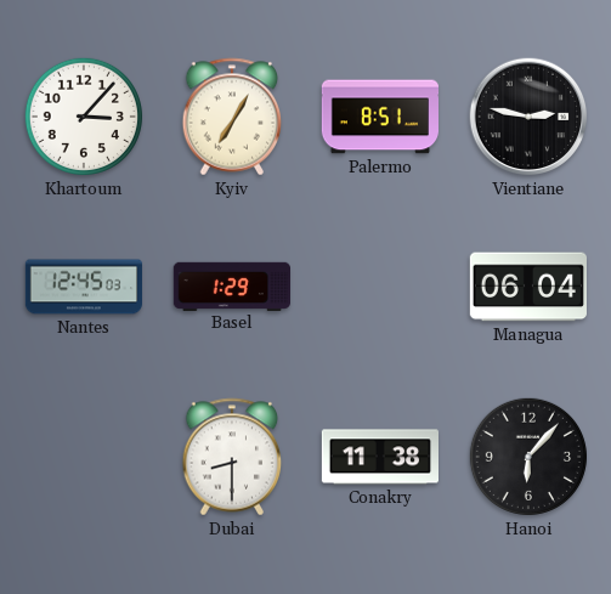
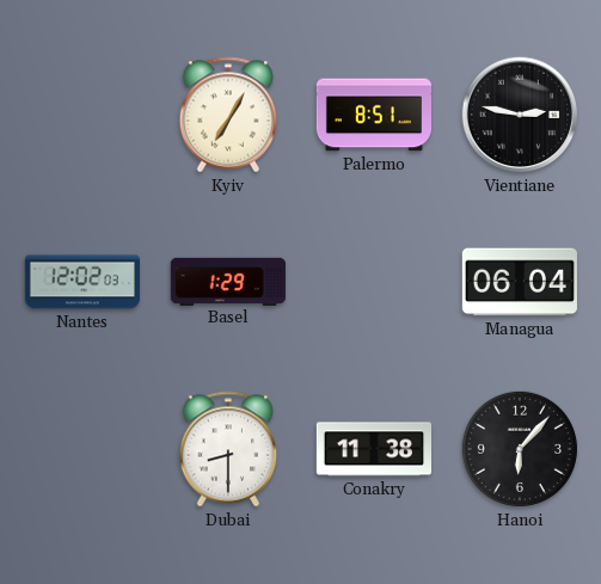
Khartoum: 3:07 -> none (84, 117)
Nantes: 12:45 -> 12:02 (81, 282)
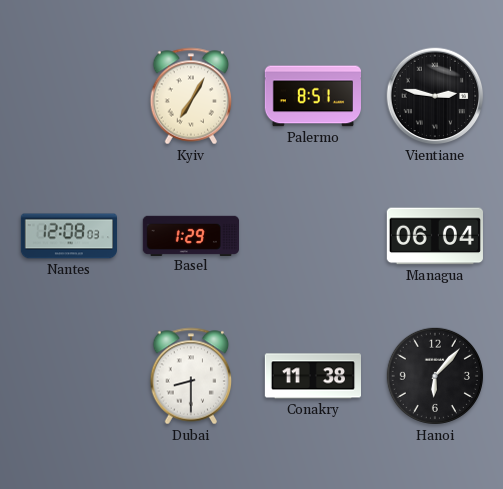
Nantes: 12:02 -> 12:08 (68, 236)
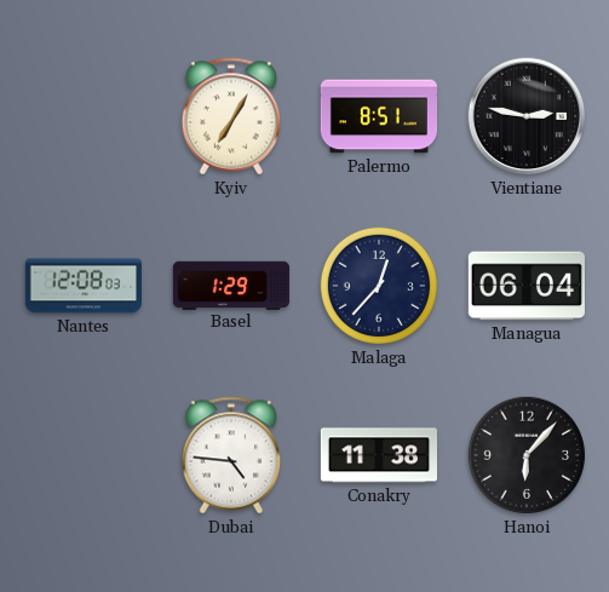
Malaga: none -> 12:37 (379, 286)
Dubai: 8:30 -> 4:46 (231, 455)
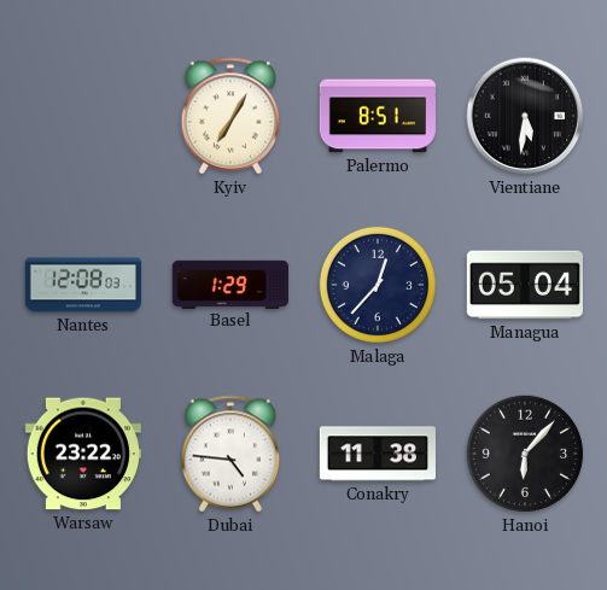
Vientiane: 2:47 -> 5:31 (525, 116)
Managua: 06:04 -> 05:04 (525, 285)
Warsaw: none -> 23:22 (83, 454)
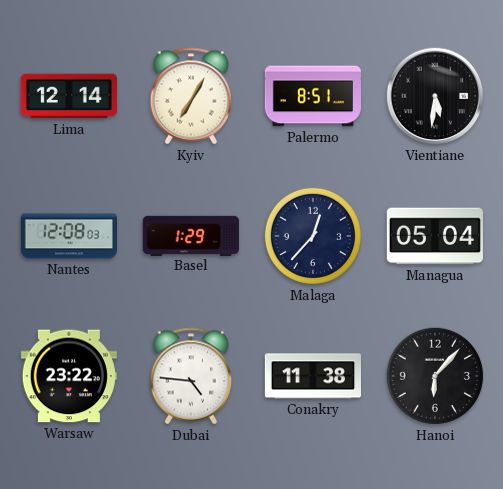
Lima: none -> 12:14 (68, 96)
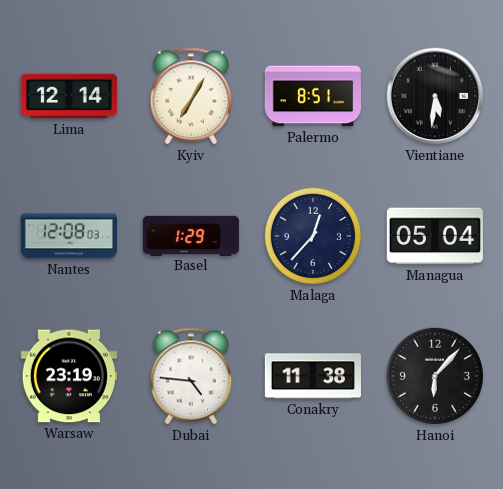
Warsaw: 23:22 -> 23:19 (69, 376)
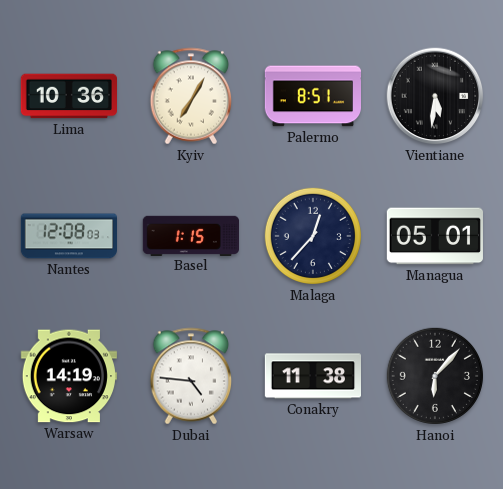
Lima: 12:14 -> 10:36 (68, 96)
Basel: 1:29 -> 1:15 (190, 235)
Managua: 05:04 -> 05:01 (435, 236)
Warsaw: 23:19 -> 14:19 (69, 376)
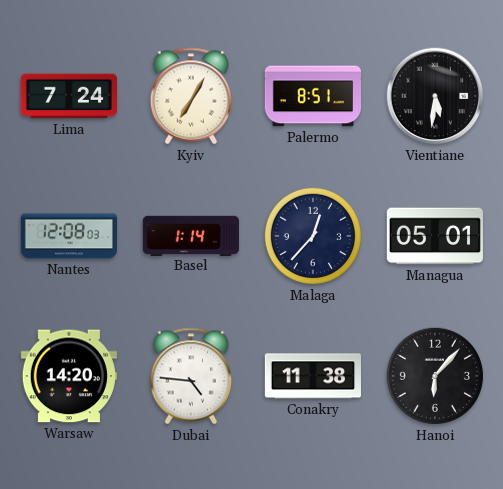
Lima: 10:36 -> 7:24 (68, 96)
Basel: 1:15 -> 1:14 (190, 235)
Warsaw: 14:19 -> 14:20 (69, 376)
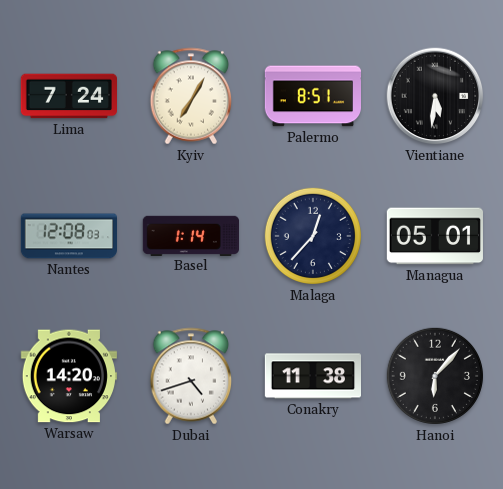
Dubai: 4:46 -> 4:42 (191, 376)
